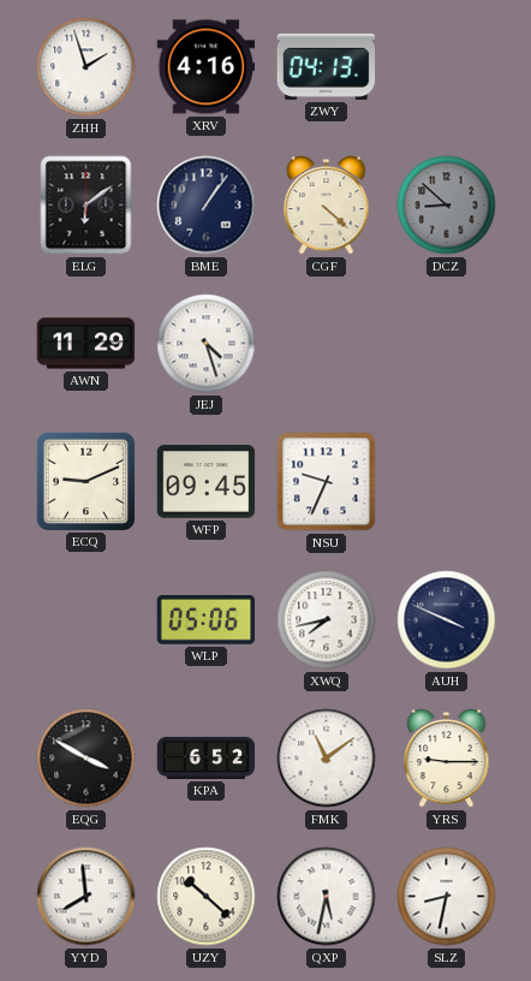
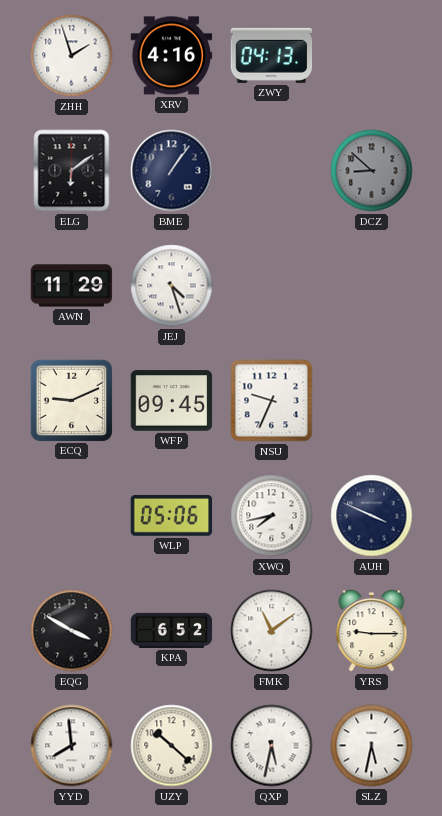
CGF: 4:22 -> none (327, 206)
SLZ: 8:32 -> 5:32 (372, 746)
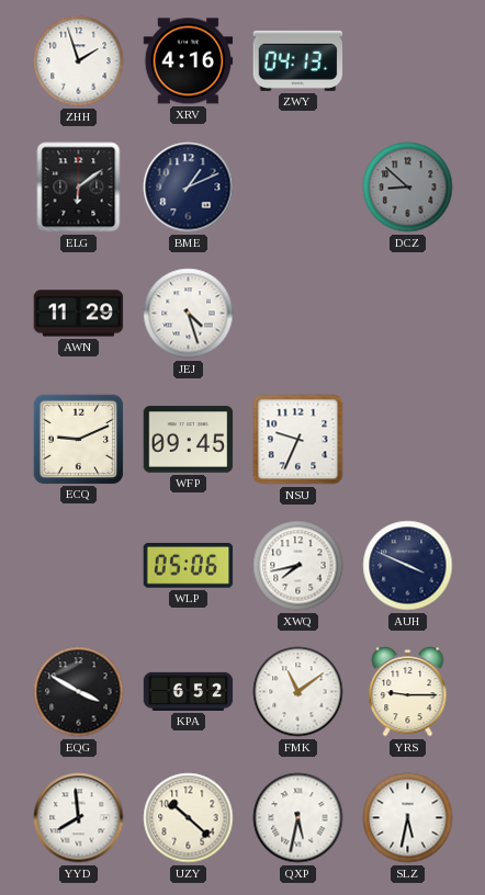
BME: 1:06 -> 1:11 (189, 188)
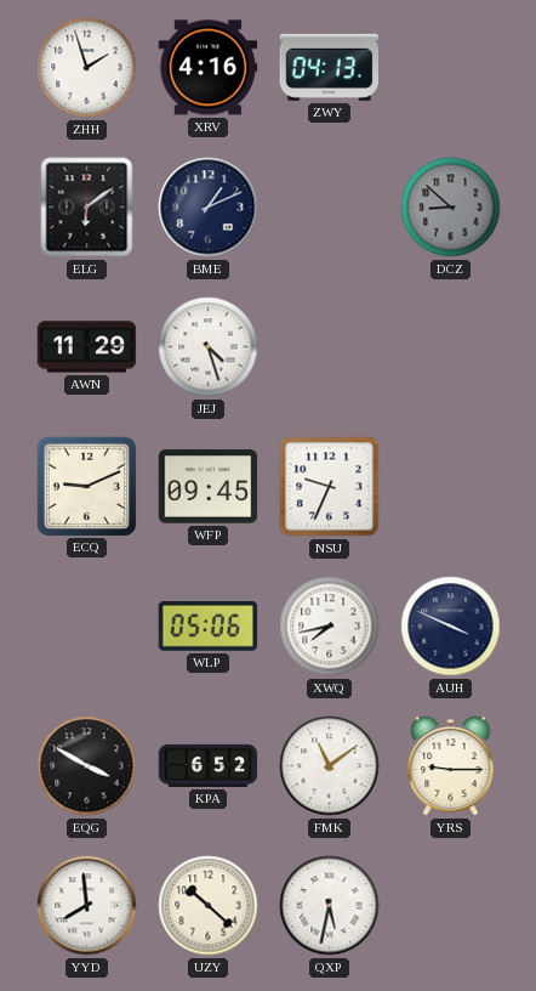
SLZ: 5:32 -> none (408, 818)
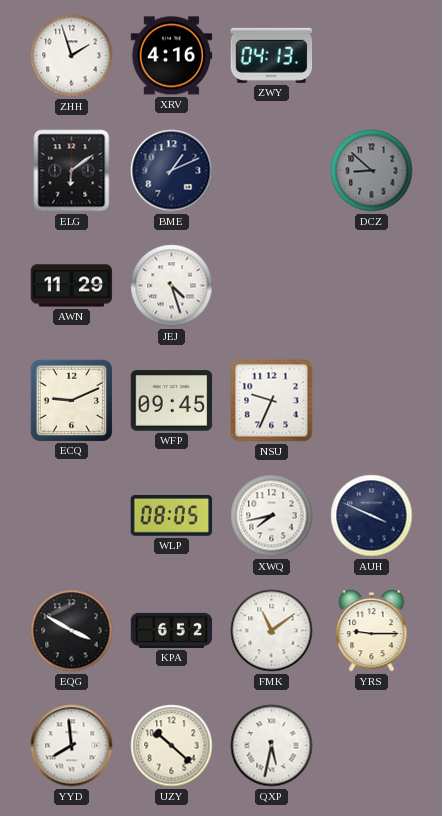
WLP: 05:06 -> 08:05 (172, 516)
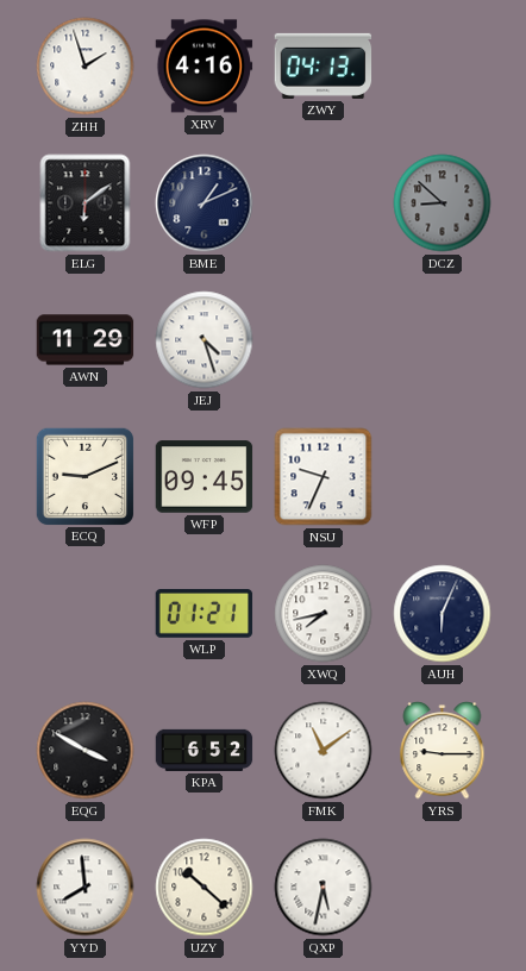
WLP: 08:05 -> 01:21 (205, 614)
AUH: 3:49 -> 6:04 (443, 614)
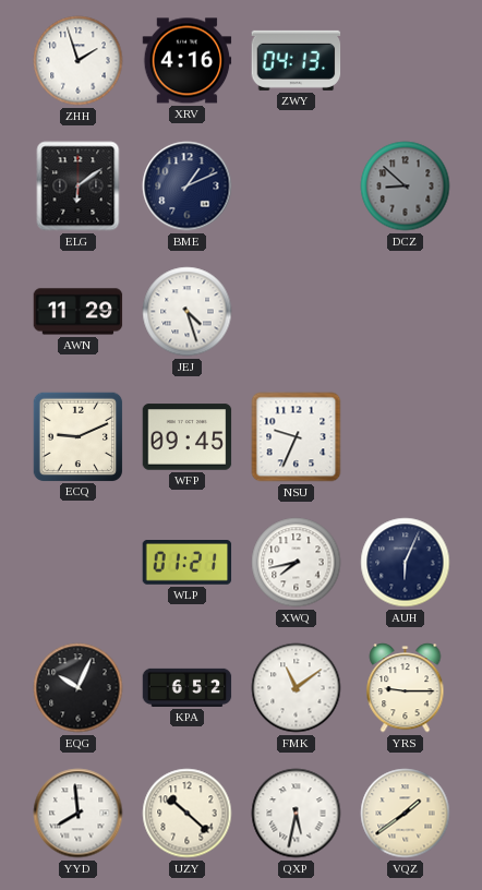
EQG: 3:50 -> 10:04 (79, 688)
VQZ: none -> 1:39 (406, 814)
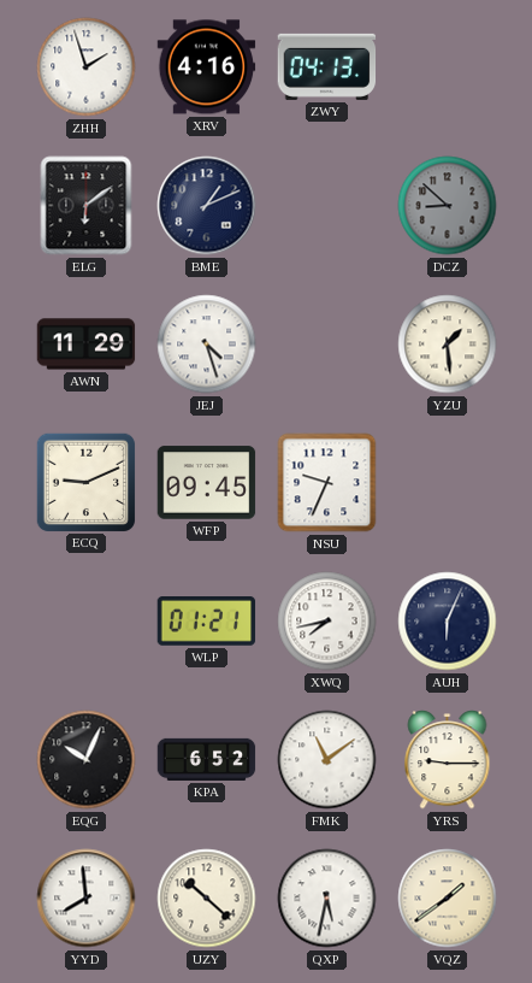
YZU: none -> 1:29 (448, 345)
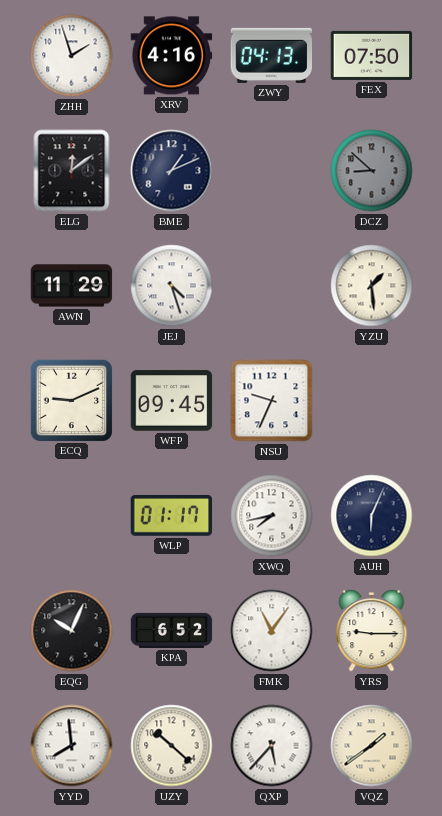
FEX: none -> 07:50 (372, 55)
ELG: 6:09 -> 12:09 (72, 171)
WLP: 01:21 -> 01:17 (172, 516)
FMK: 11:09 -> 11:06 (272, 631)
QXP: 5:32 -> 5:37 (272, 746)
